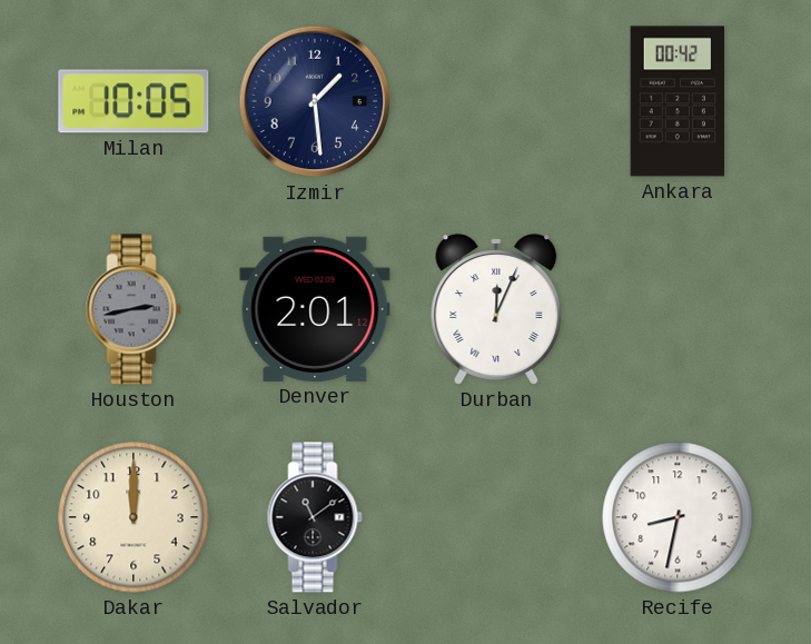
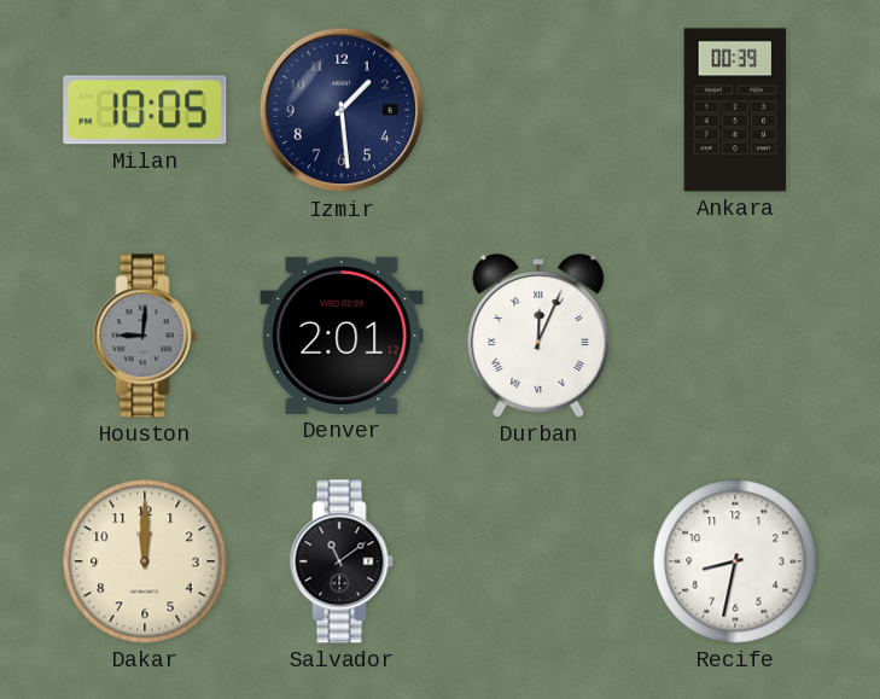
Ankara: 00:42 -> 00:39 (735, 110)
Houston: 2:43 -> 9:01 (145, 336)
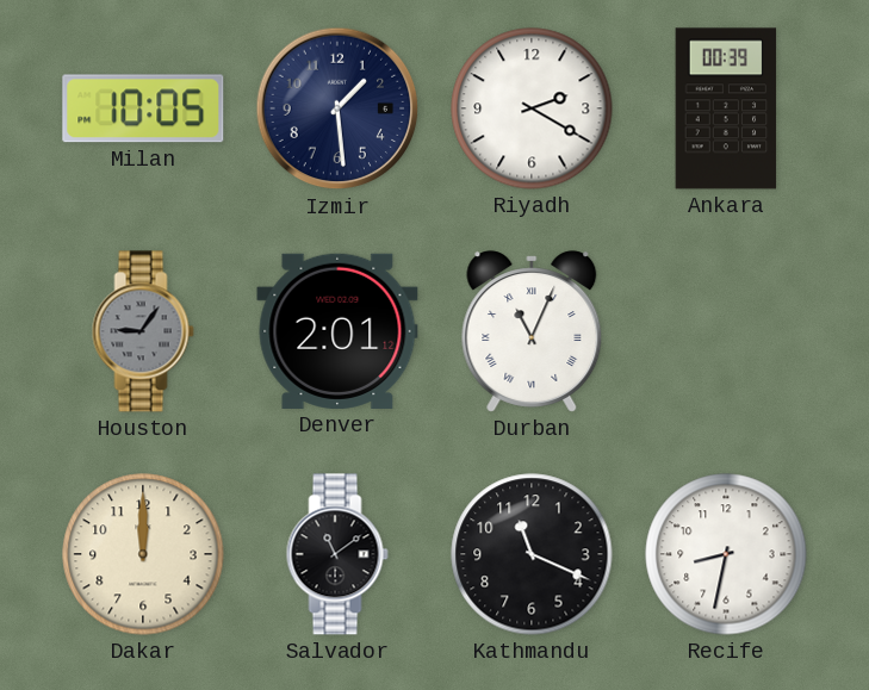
Riyadh: none -> 2:20 (532, 108)
Houston: 9:01 -> 9:06 (143, 331)
Durban: 12:04 -> 11:04 (532, 331)
Kathmandu: none -> 11:19 (532, 554)
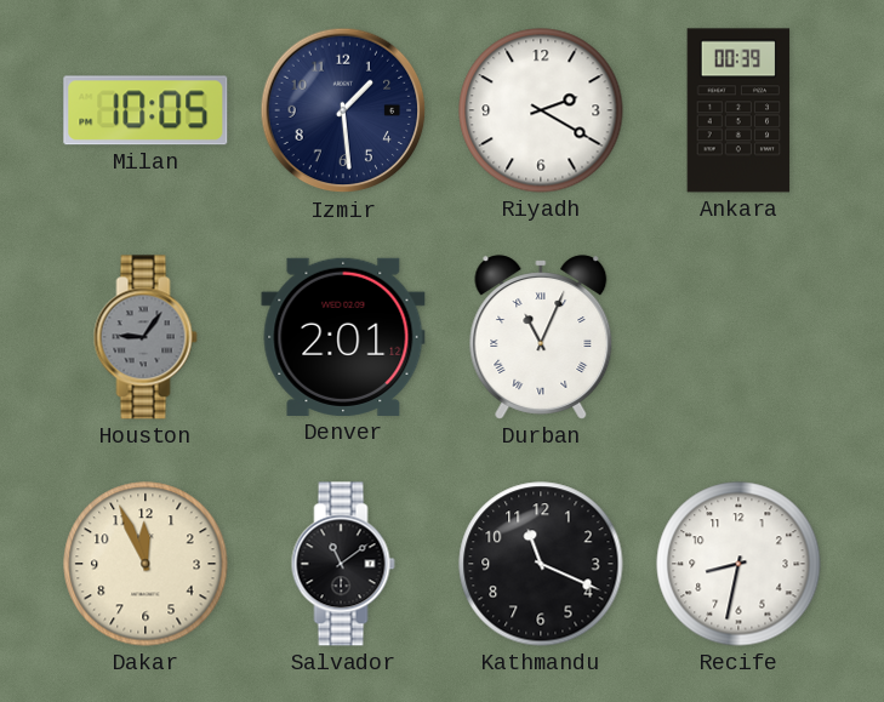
Dakar: 12:00 -> 11:56 (146, 564)
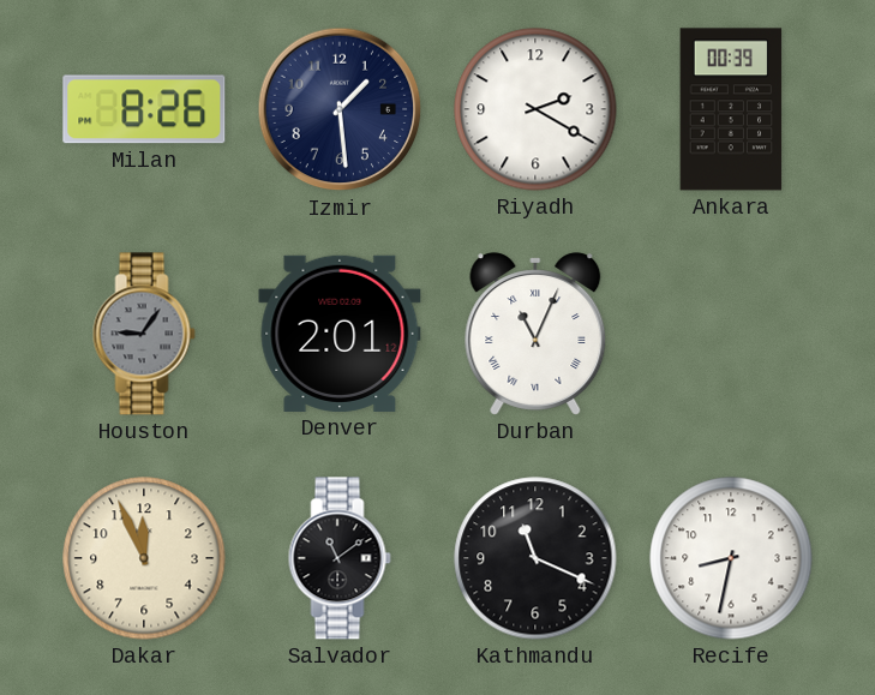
Milan: 10:05 -> 8:26 (144, 109)
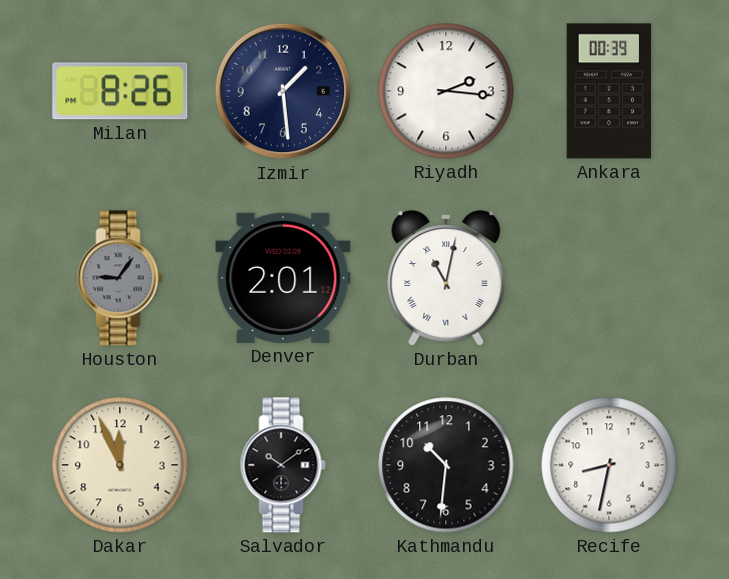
Riyadh: 2:20 -> 2:16 (446, 91)
Durban: 11:04 -> 11:02 (446, 278)
Salvador: 11:09 -> 10:09 (283, 465)
Kathmandu: 11:19 -> 10:31 (446, 465)
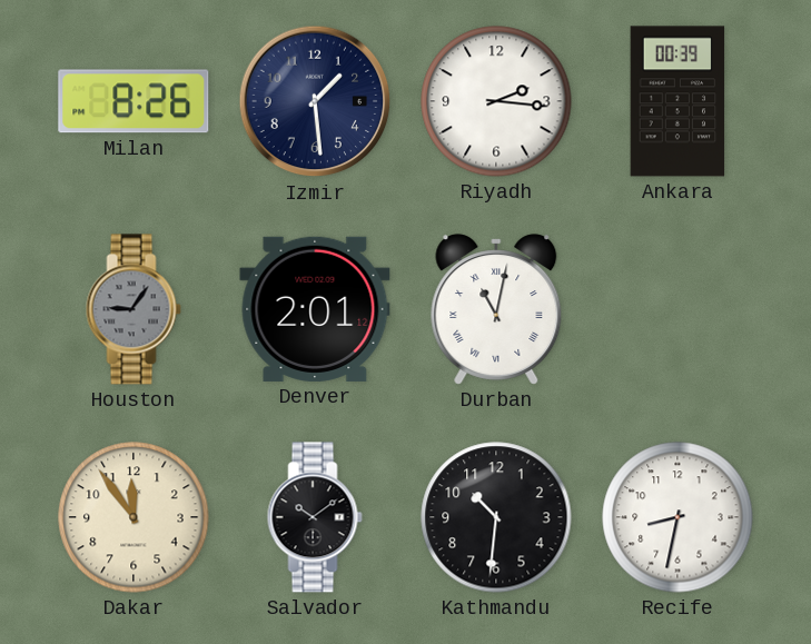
Dakar: 11:56 -> 11:54 (133, 517)
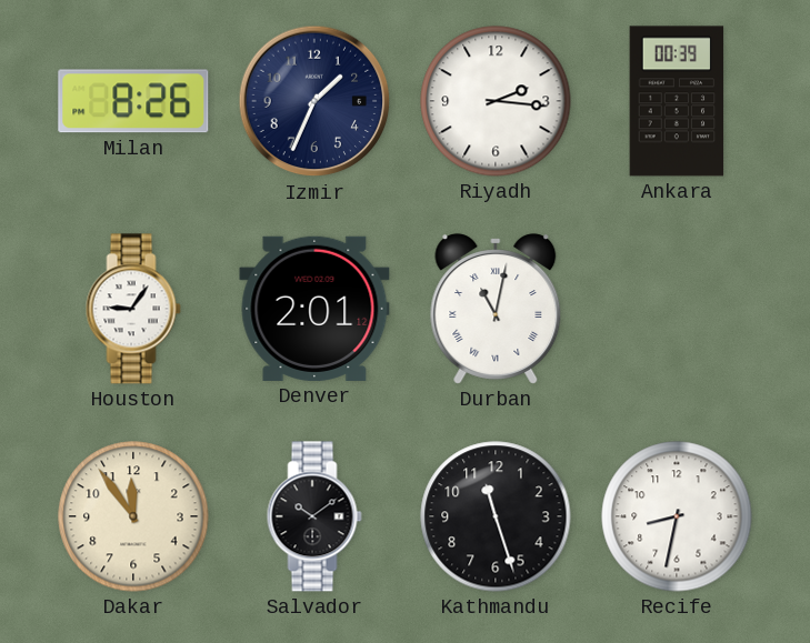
Izmir: 1:29 -> 1:34 (314, 101)
Houston dial: grey -> white (133, 309)
Kathmandu: 10:31 -> 11:27 (496, 516)
